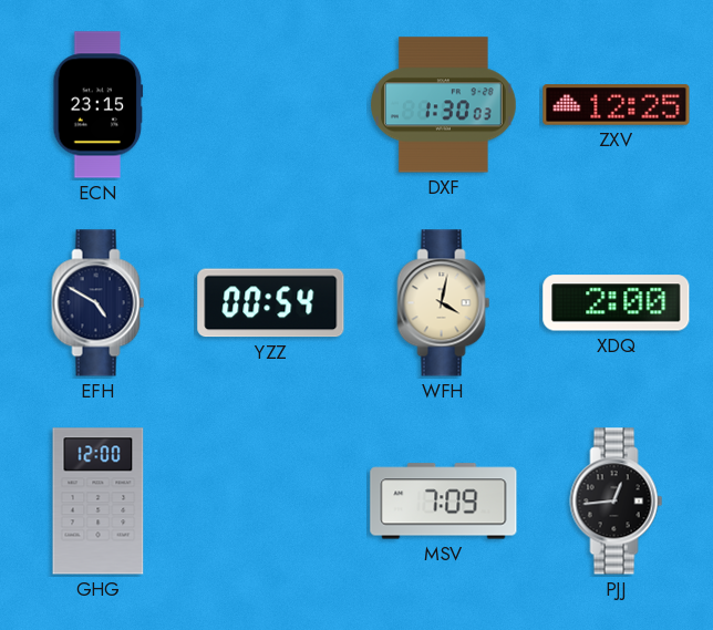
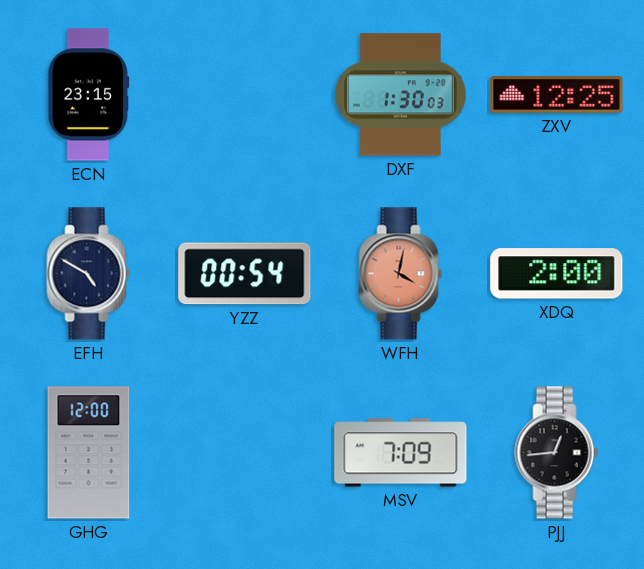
WFH dial: cream -> salmon (401, 274)
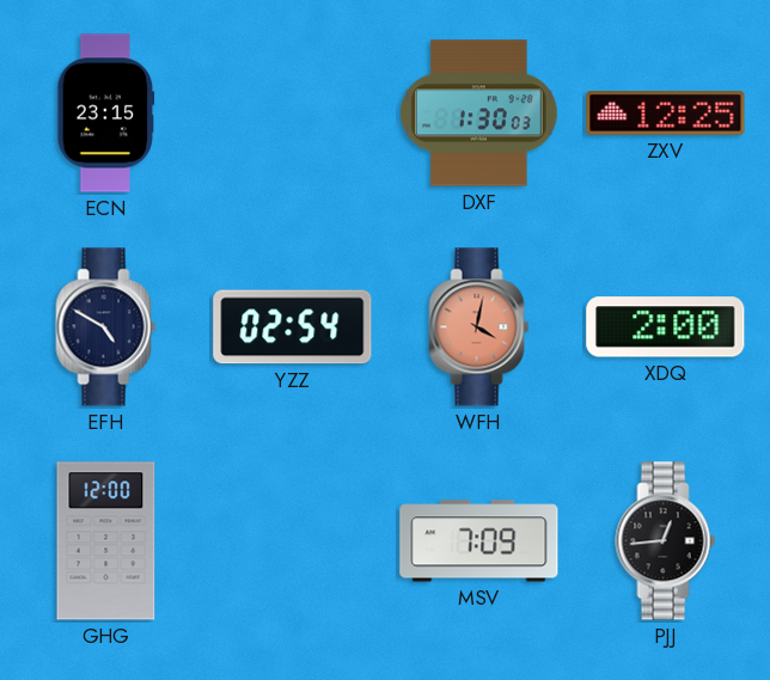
YZZ: 00:54 -> 02:54 (293, 327)
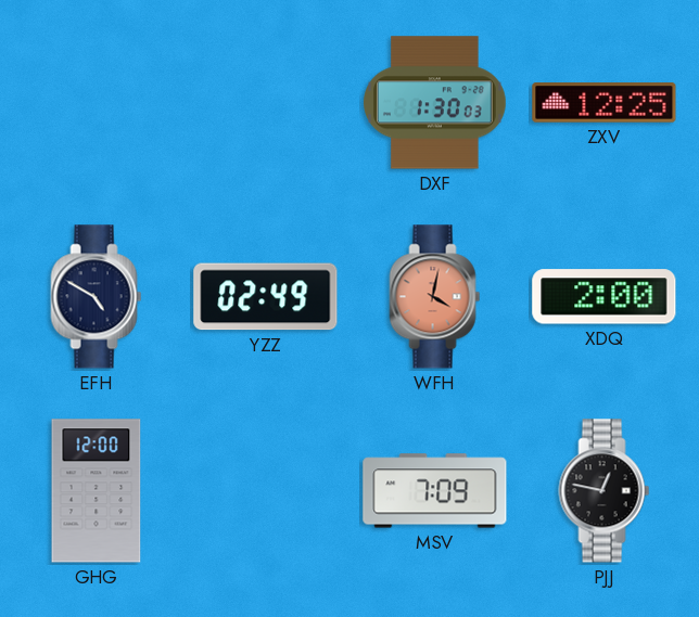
ECN: 23:15 -> none (106, 114)
YZZ: 02:54 -> 02:49 (266, 297)
PJJ: 12:44 -> 12:47 (605, 491)
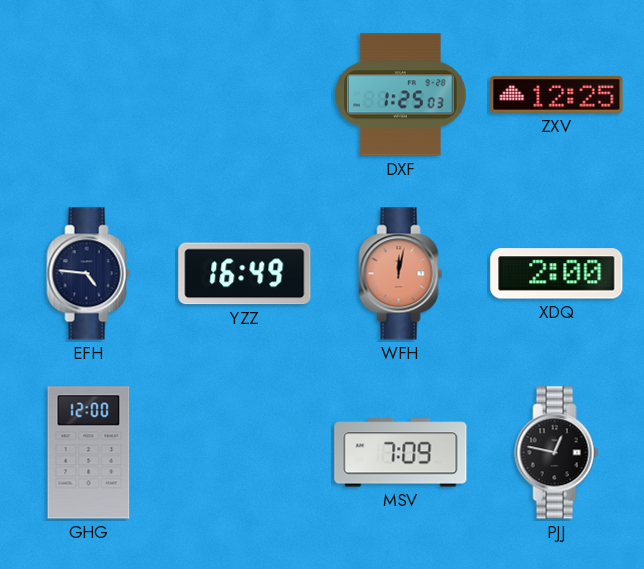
DXF: 1:30 -> 1:25 (401, 95)
EFH: 4:50 -> 4:46 (89, 274)
YZZ: 02:49 -> 16:49 (245, 274)
WFH: 4:02 -> 12:02 (401, 274)
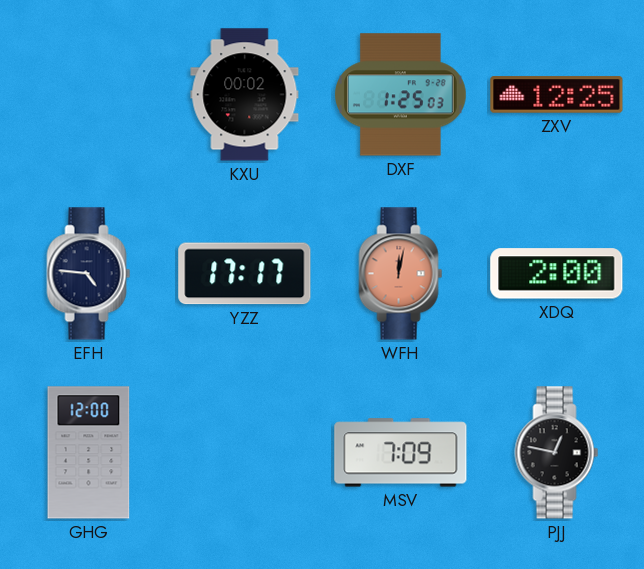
KXU: none -> 00:02 (245, 95)
YZZ: 16:49 -> 17:17 (245, 274)
